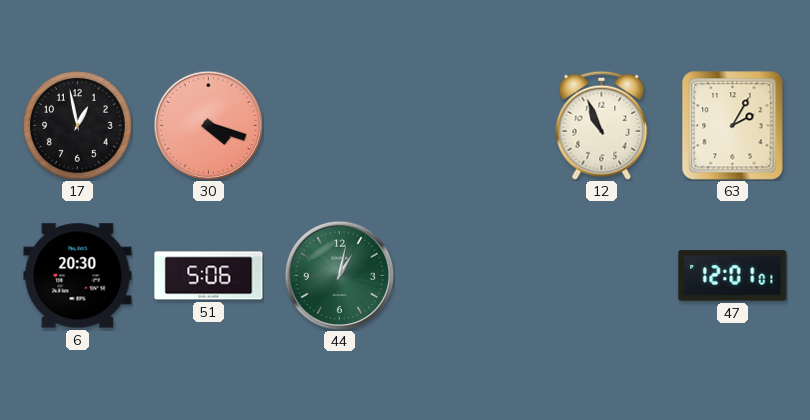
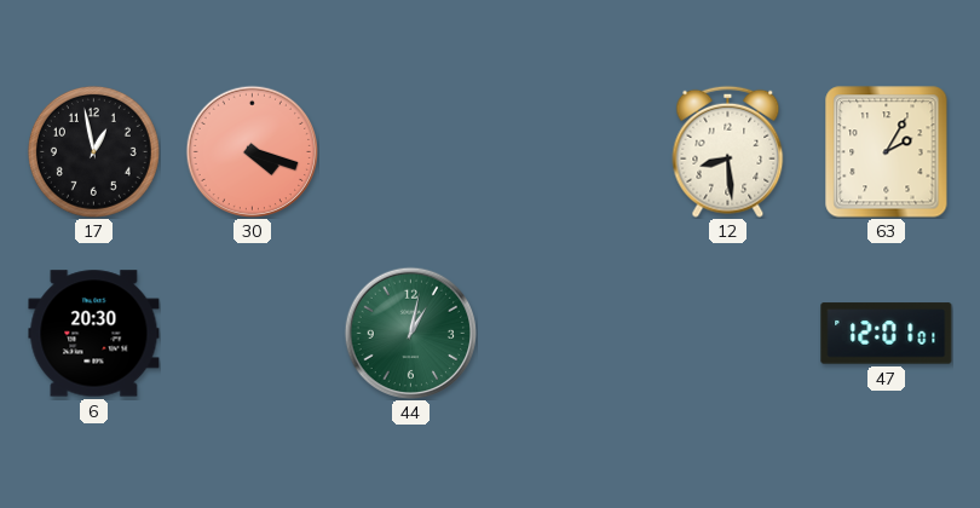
12: 10:56 -> 8:29 (728, 151)
51: 5:06 -> none (209, 276)
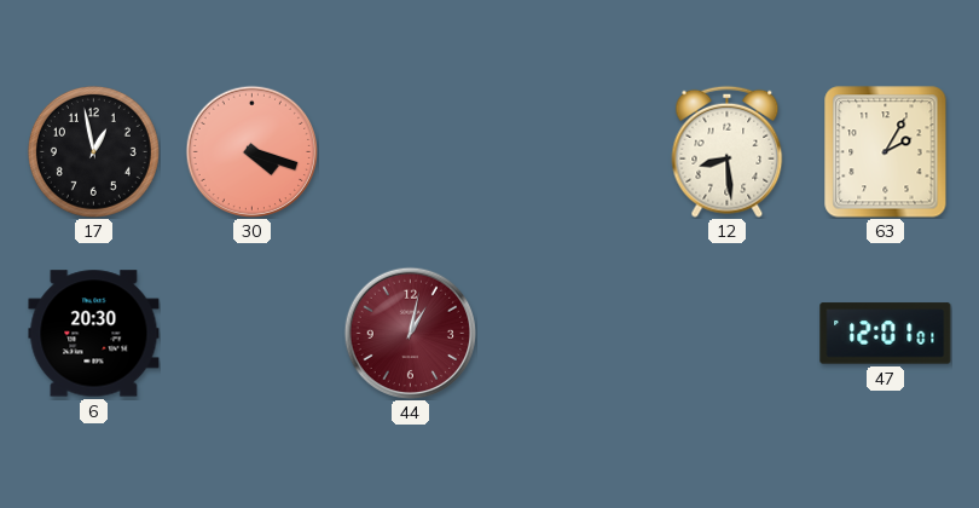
44 dial: green -> burgundy (410, 333)
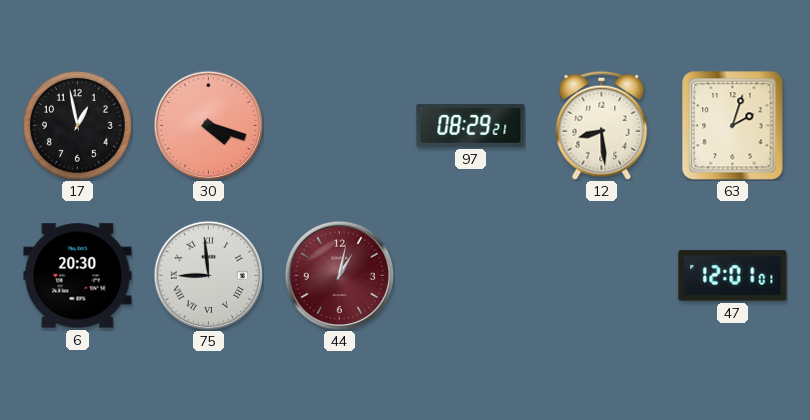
97: none -> 08:29 (471, 125)
63: 2:05 -> 2:03 (733, 126)
75: none -> 8:59 (208, 275)
